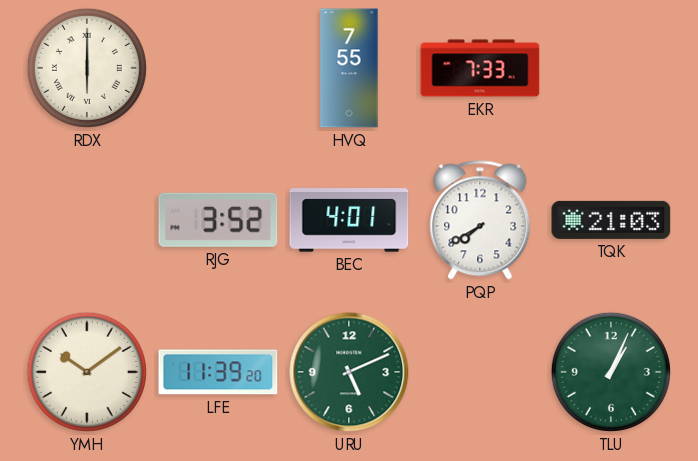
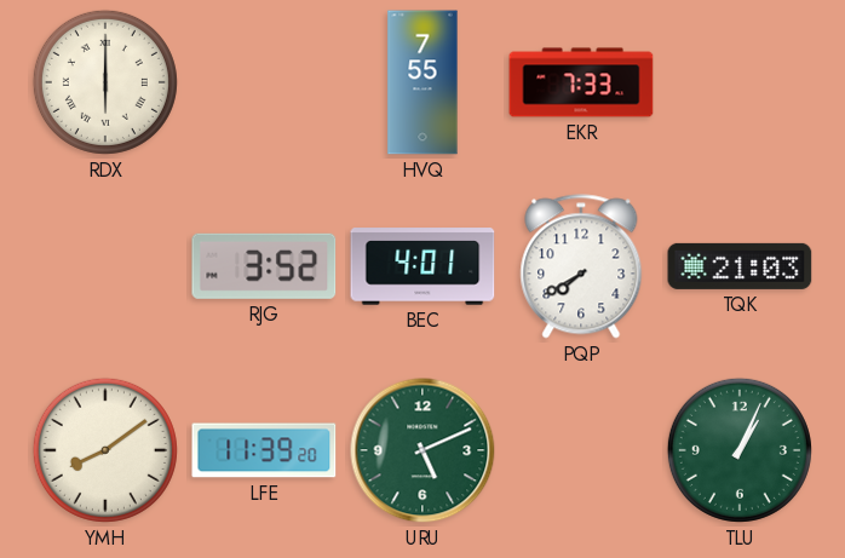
YMH: 10:09 -> 8:09 (105, 450)
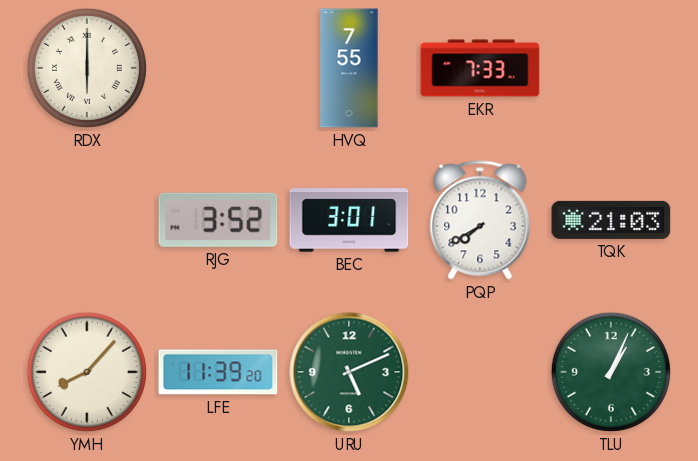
BEC: 4:01 -> 3:01 (349, 220)
YMH: 8:09 -> 8:07 (87, 372)
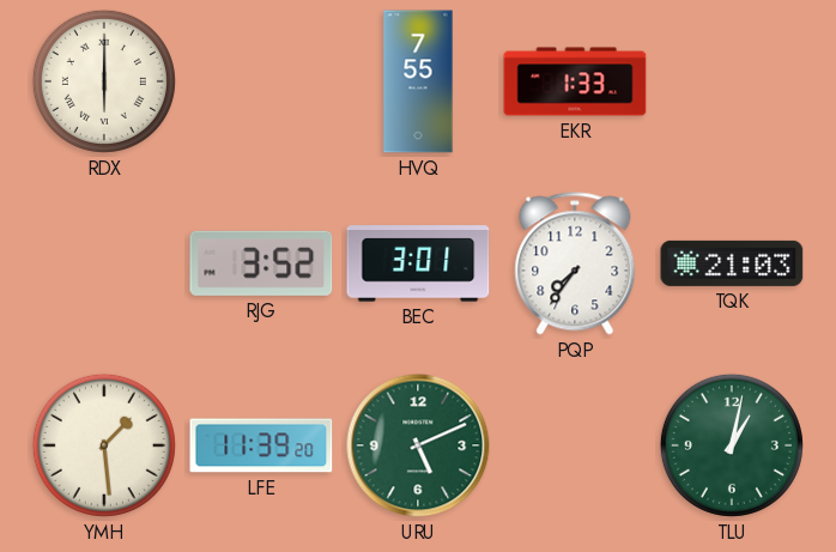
EKR: 7:33 -> 1:33 (575, 81)
PQP: 7:40 -> 7:36 (575, 263)
YMH: 8:07 -> 1:29 (104, 445)
TLU: 1:04 -> 1:02 (732, 445)
